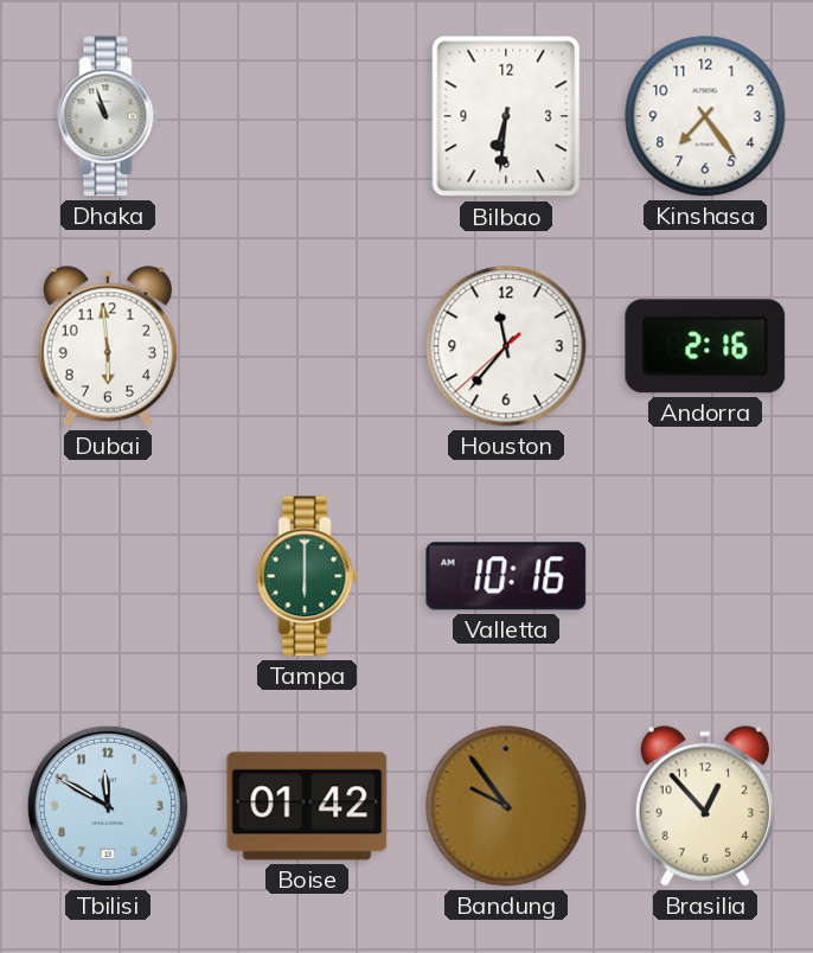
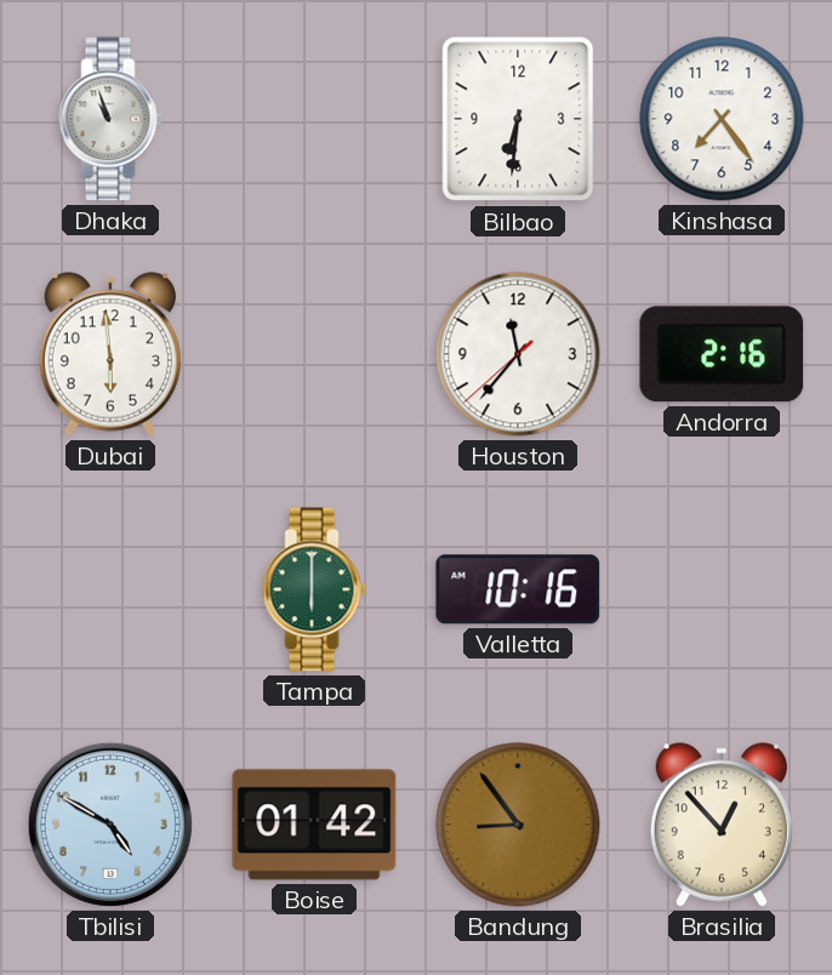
Tbilisi: 11:50 -> 4:50 (110, 825)
Bandung: 9:54 -> 8:54 (518, 825)
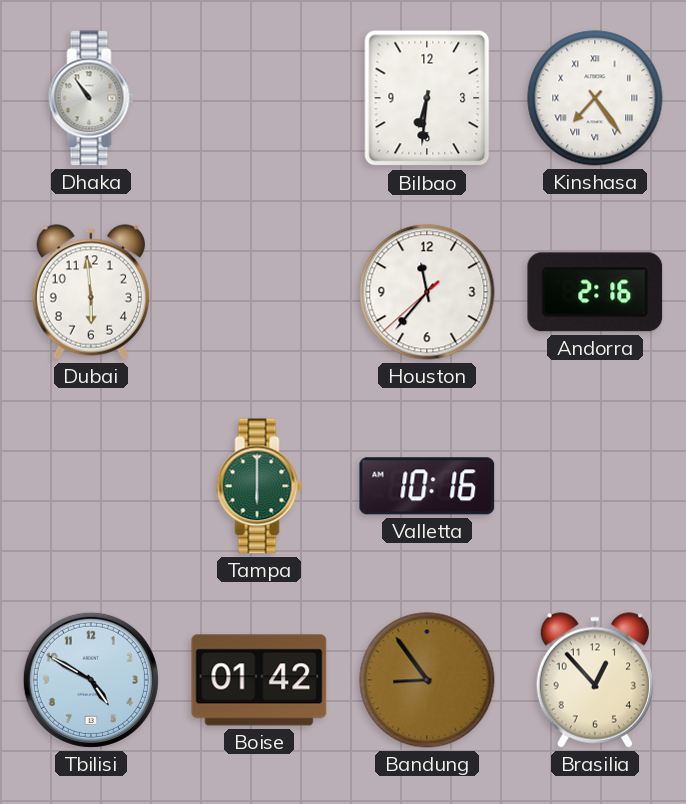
Dhaka: 10:57 -> 10:54 (91, 98)
Kinshasa numerals: Arabic -> Roman (595, 98)
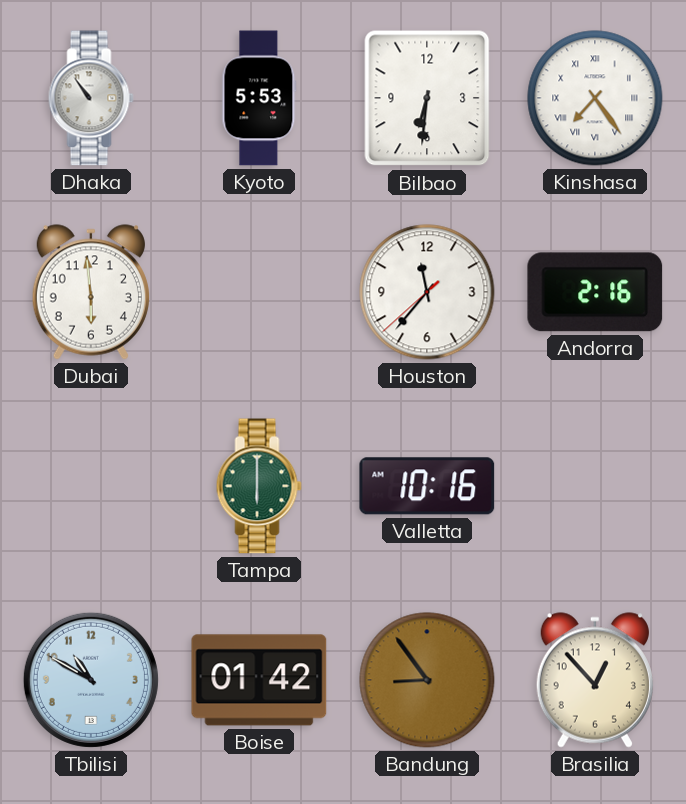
Kyoto: none -> 5:53 (259, 98)
Tbilisi: 4:50 -> 10:50 (91, 680)
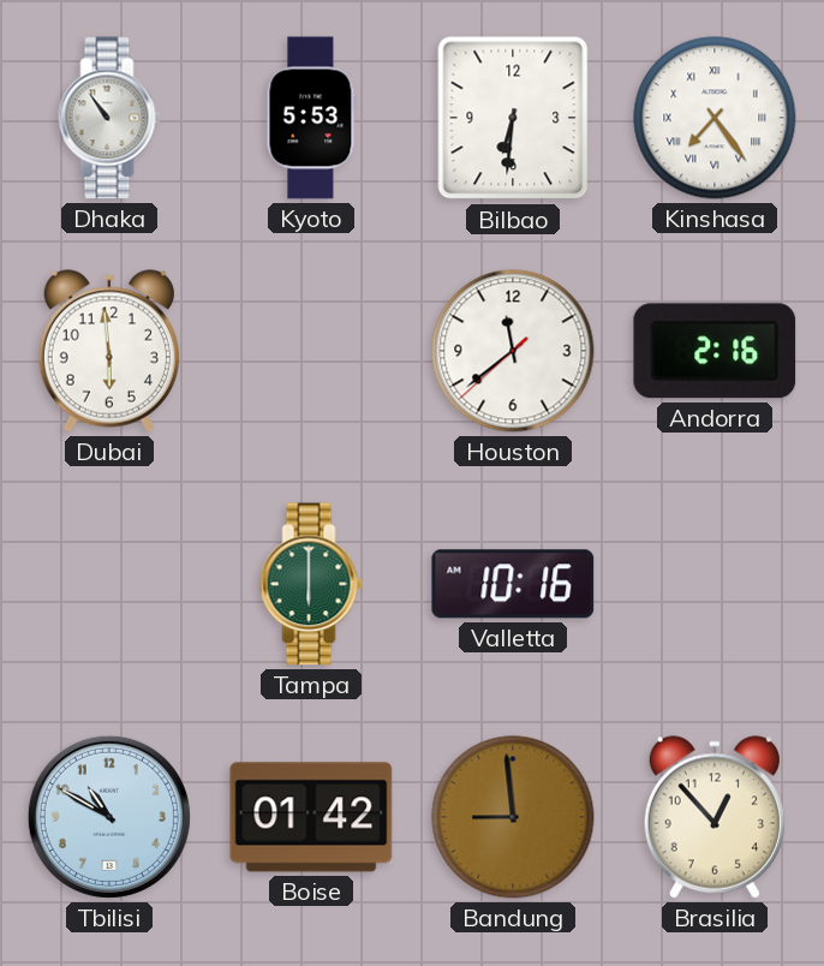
Houston: 11:36 -> 11:38 (513, 351)
Bandung: 8:54 -> 8:59 (513, 817)
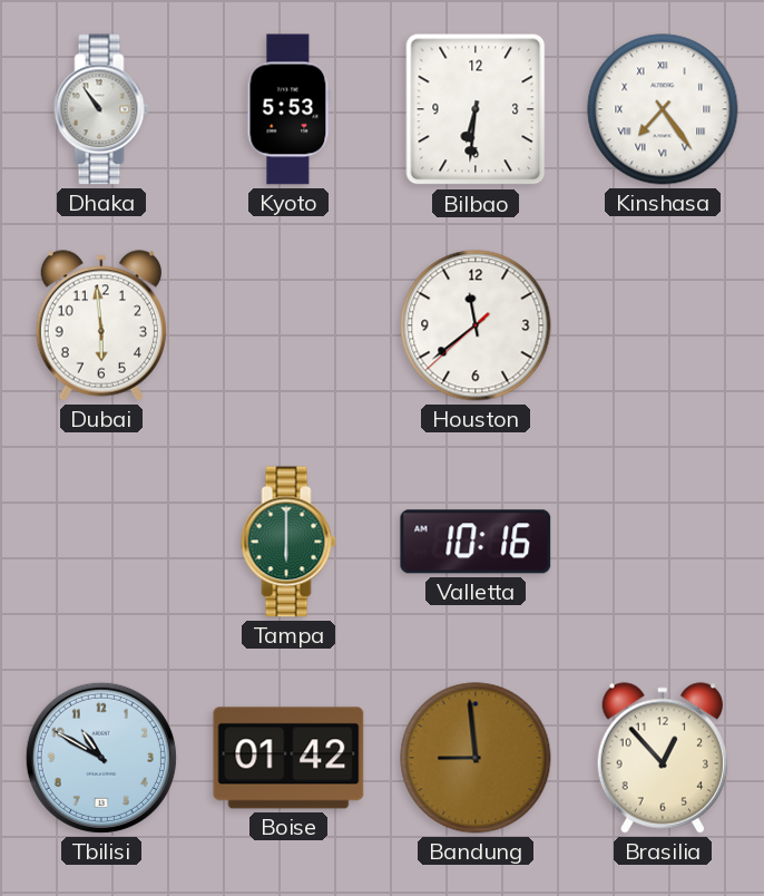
Andorra: 2:16 -> none (715, 351)
